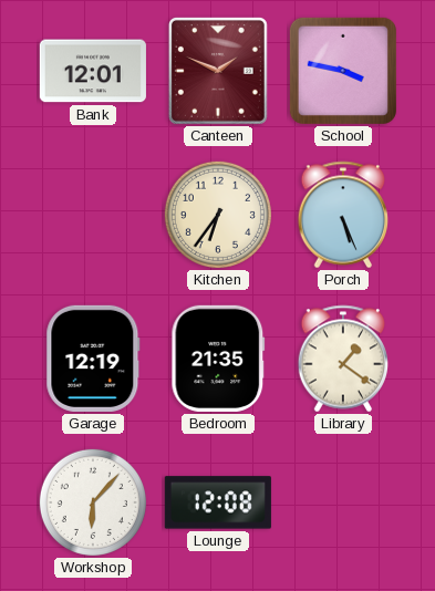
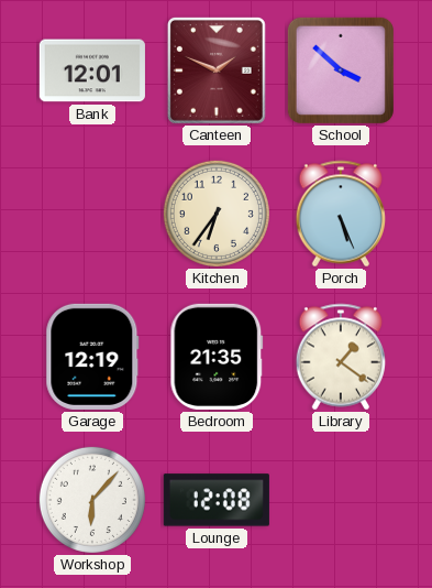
School: 3:47 -> 3:52 (341, 70)
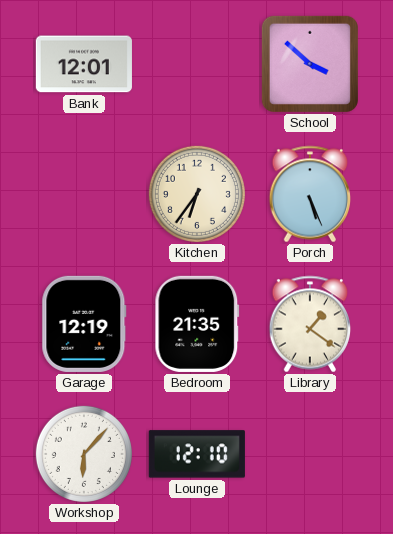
Canteen: 1:49 -> none (217, 70)
Lounge: 12:08 -> 12:10 (197, 454)
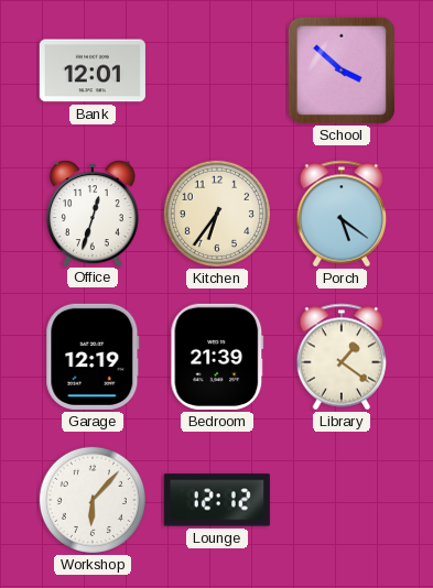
Office: none -> 12:33 (93, 213)
Porch: 5:26 -> 5:21 (342, 214)
Bedroom: 21:35 -> 21:39 (217, 357)
Lounge: 12:10 -> 12:12 (217, 500)
